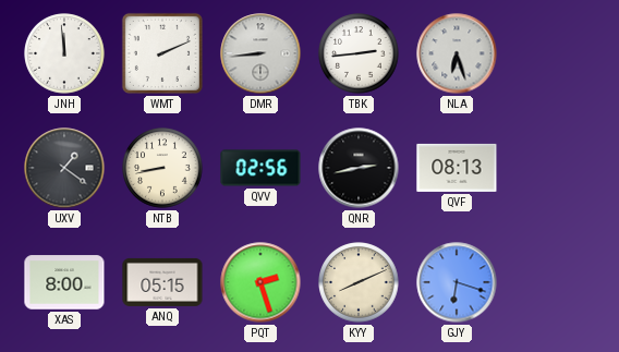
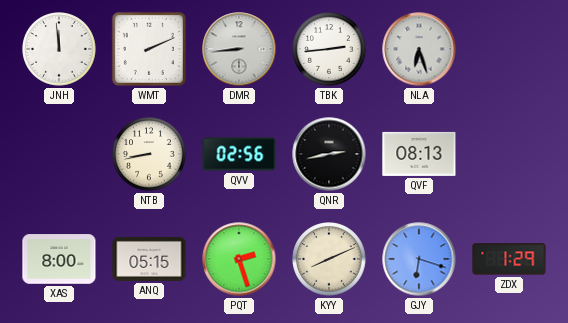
UXV: 1:21 -> none (64, 168)
ZDX: none -> 1:29 (509, 259)
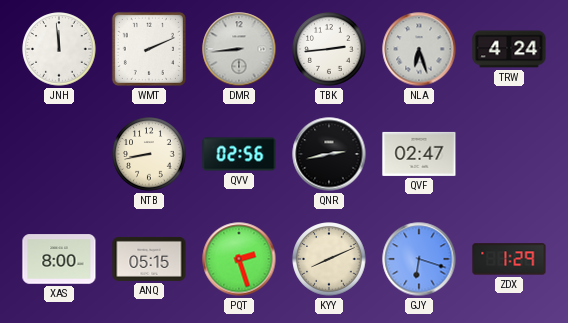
TRW: none -> 4:24 (509, 49)
QVF: 08:13 -> 02:47 (419, 154)
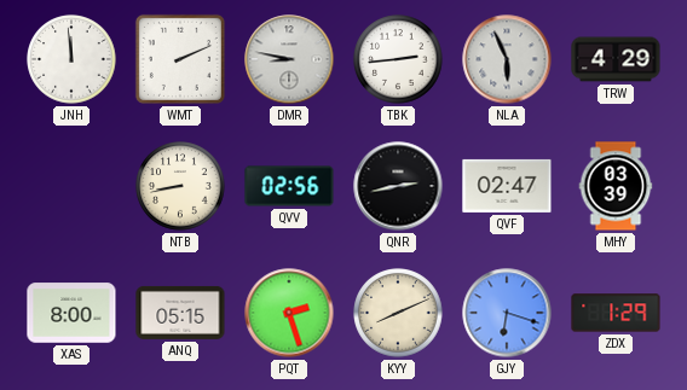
DMR: 8:44 -> 8:47 (289, 59)
NLA: 6:27 -> 5:56 (507, 59)
TRW: 4:24 -> 4:29 (616, 59)
MHY: none -> 03:39 (616, 186)
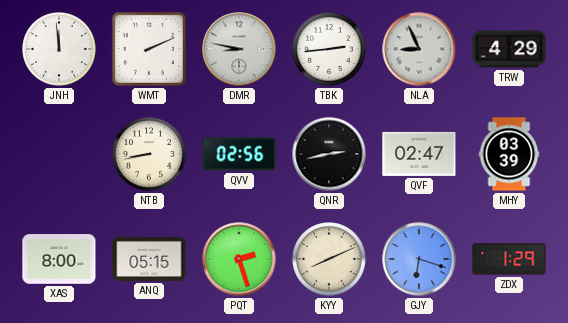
NLA: 5:56 -> 8:56 (419, 49)
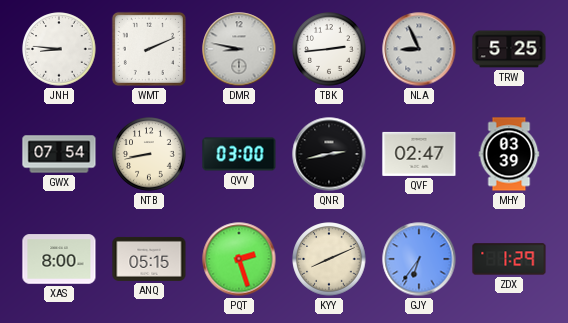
JNH: 11:59 -> 8:46 (59, 49)
TRW: 4:29 -> 5:25 (509, 49)
GWX: none -> 07:54 (59, 154)
QVV: 02:56 -> 03:00 (239, 154)
GJY: 6:18 -> 6:36 (419, 259)
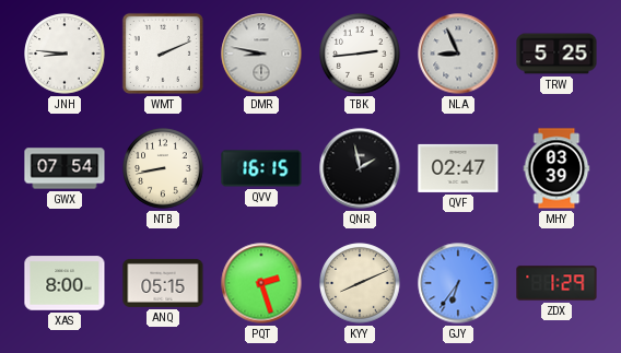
QVV: 03:00 -> 16:15 (261, 168)
QNR: 2:43 -> 1:58 (360, 168)
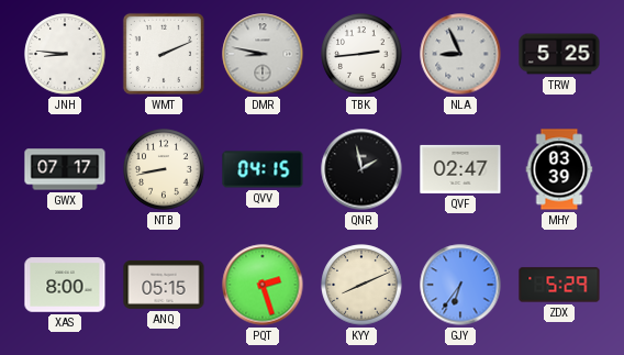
GWX: 07:54 -> 07:17 (65, 169)
QVV: 16:15 -> 04:15 (263, 169)
ZDX: 1:29 -> 5:29 (559, 285)
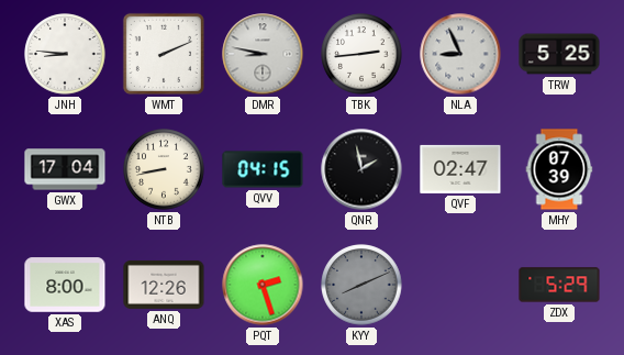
GWX: 07:17 -> 17:04 (65, 169)
MHY: 03:39 -> 07:39 (559, 169)
ANQ: 05:15 -> 12:26 (164, 285)
KYY dial: cream -> grey (361, 285)
GJY: 6:36 -> none (460, 285)
